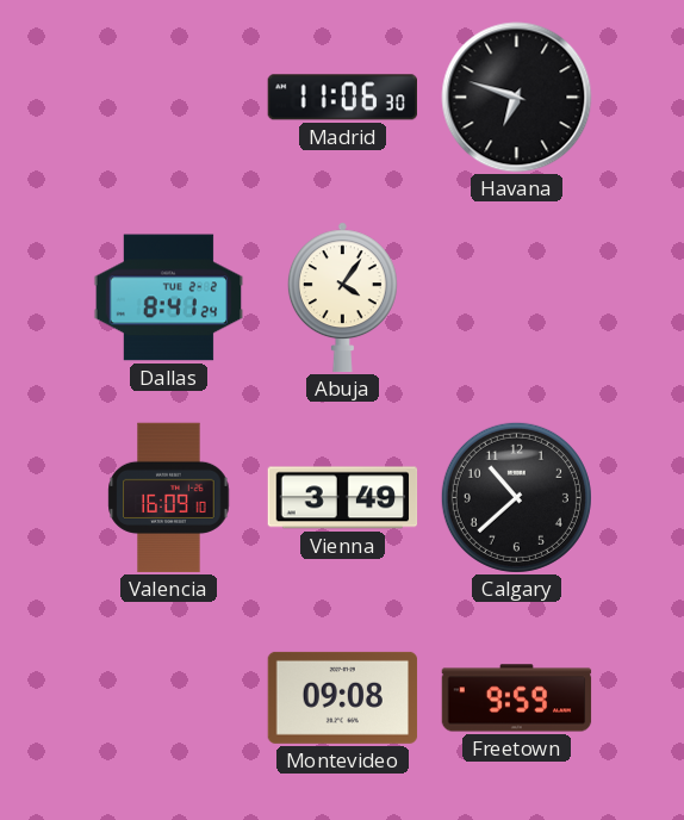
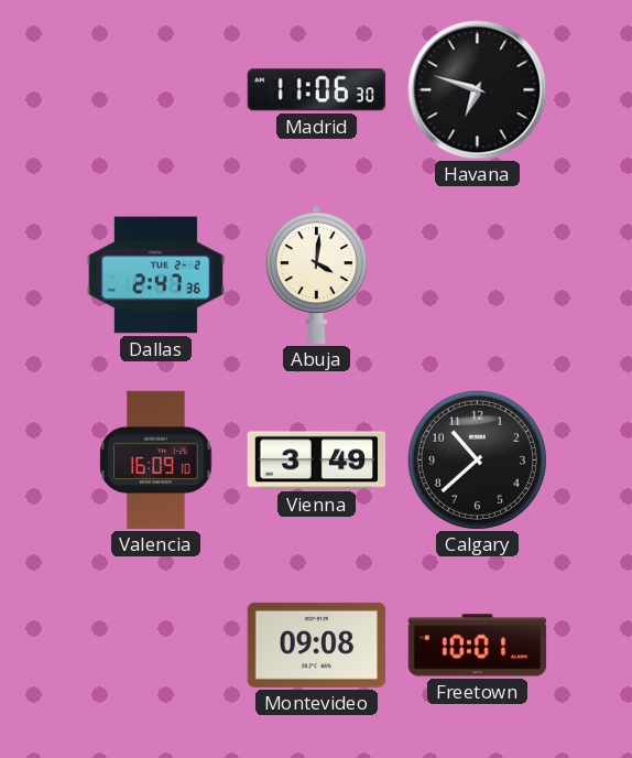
Dallas: 8:41 -> 2:47 (156, 275)
Abuja: 4:06 -> 4:01 (316, 275)
Freetown: 9:59 -> 10:01 (478, 646)
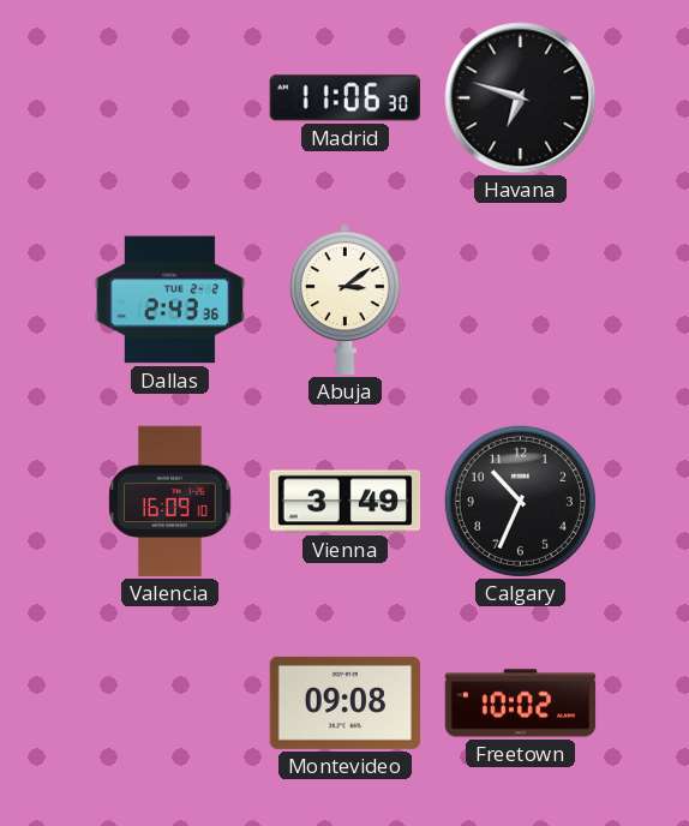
Dallas: 2:47 -> 2:43 (170, 300)
Abuja: 4:01 -> 3:09 (344, 300)
Calgary: 10:38 -> 10:34 (520, 501)
Freetown: 10:01 -> 10:02 (521, 704)
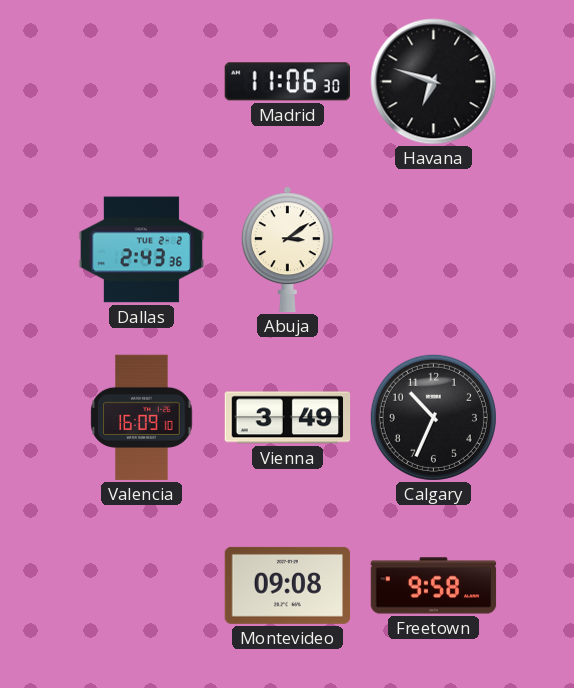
Freetown: 10:02 -> 9:58 (434, 586)
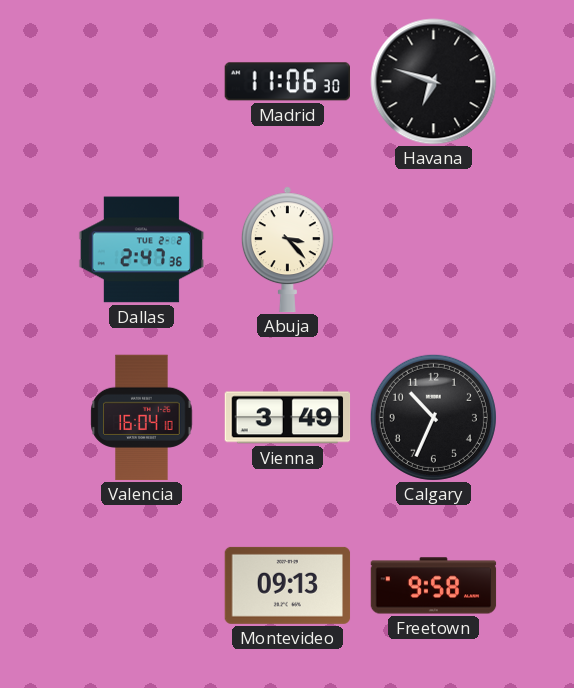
Dallas: 2:43 -> 2:47 (142, 250)
Abuja: 3:09 -> 3:23 (287, 250)
Valencia: 16:09 -> 16:04 (142, 418)
Montevideo: 09:08 -> 09:13 (288, 585)
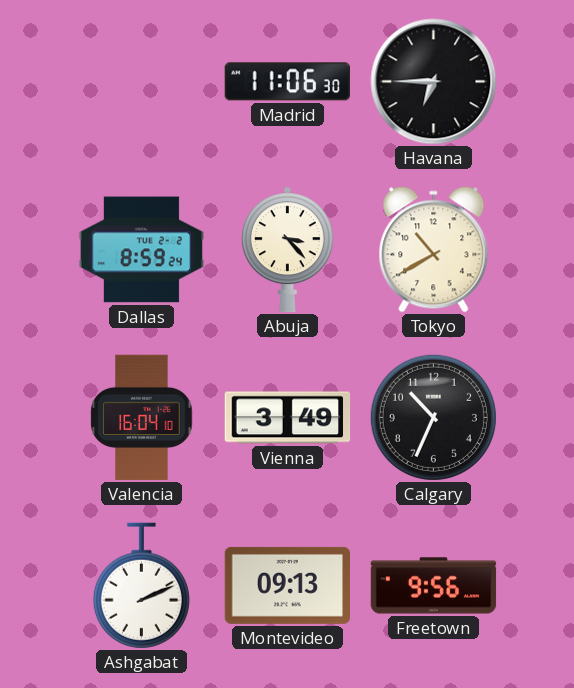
Havana: 6:48 -> 6:45 (434, 82)
Dallas: 2:47 -> 8:59 (142, 250)
Tokyo: none -> 10:40 (434, 250)
Ashgabat: none -> 2:11 (141, 586)
Freetown: 9:58 -> 9:56 (434, 586)
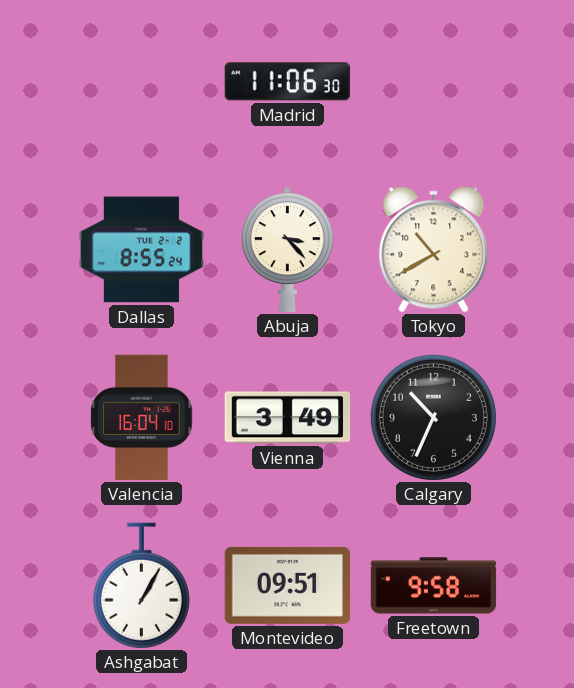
Havana: 6:45 -> none (434, 82)
Dallas: 8:59 -> 8:55 (142, 250)
Ashgabat: 2:11 -> 1:05 (141, 586)
Montevideo: 09:13 -> 09:51 (288, 585)
Freetown: 9:56 -> 9:58 (434, 586)
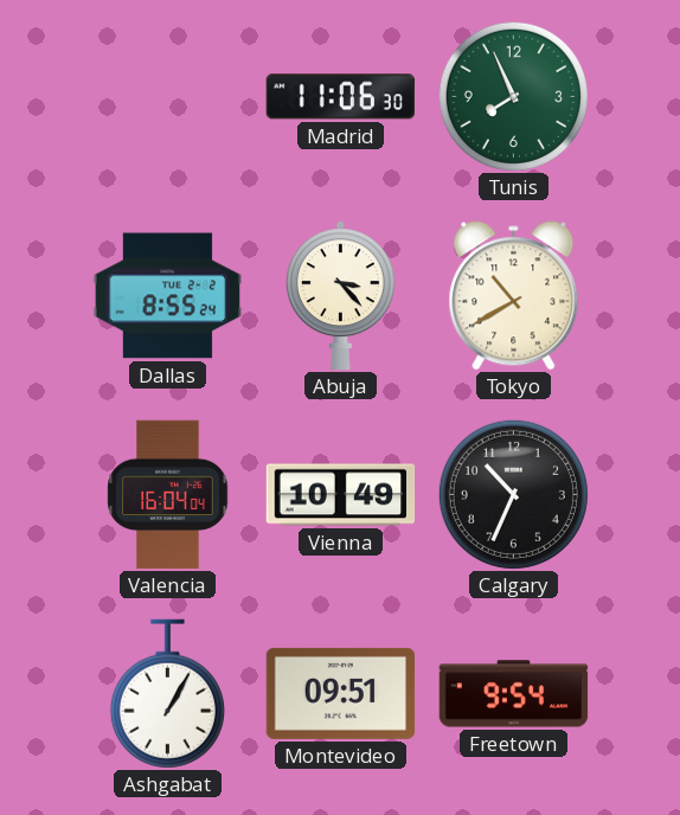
Tunis: none -> 7:56 (513, 96)
Valencia: 16:04:10 -> 16:04:04 (168, 495)
Vienna: 3:49 -> 10:49 (341, 495)
Freetown: 9:58 -> 9:54 (514, 694)
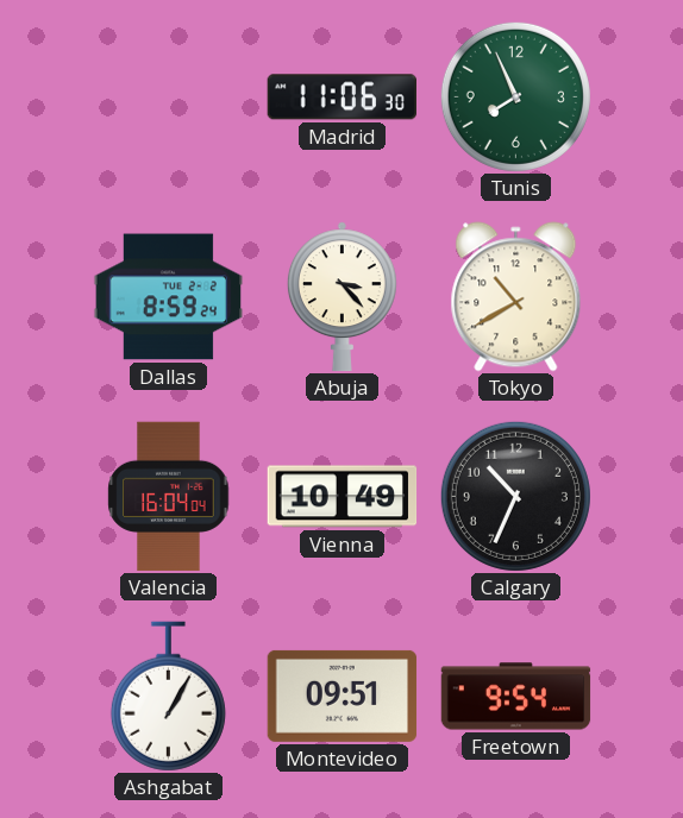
Dallas: 8:55 -> 8:59 (169, 297)
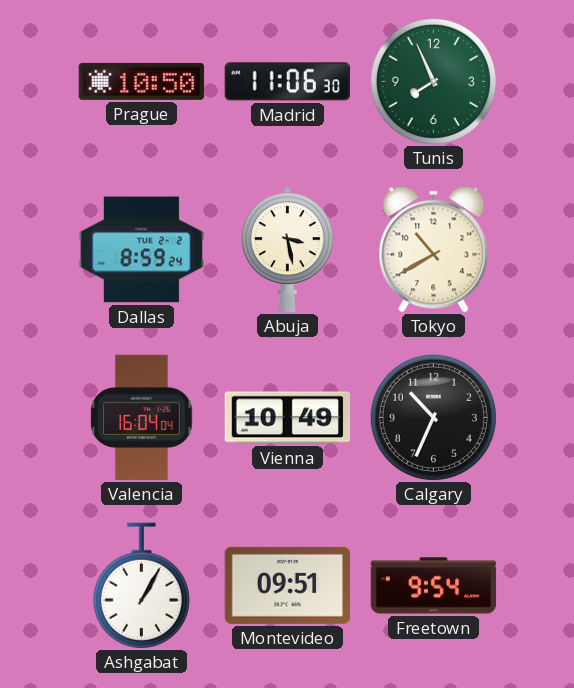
Prague: none -> 10:50 (142, 81)
Abuja: 3:23 -> 3:28 (287, 250)
